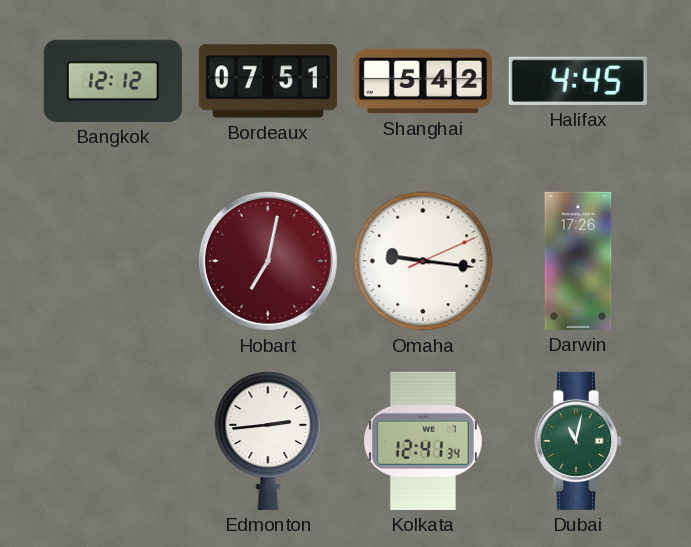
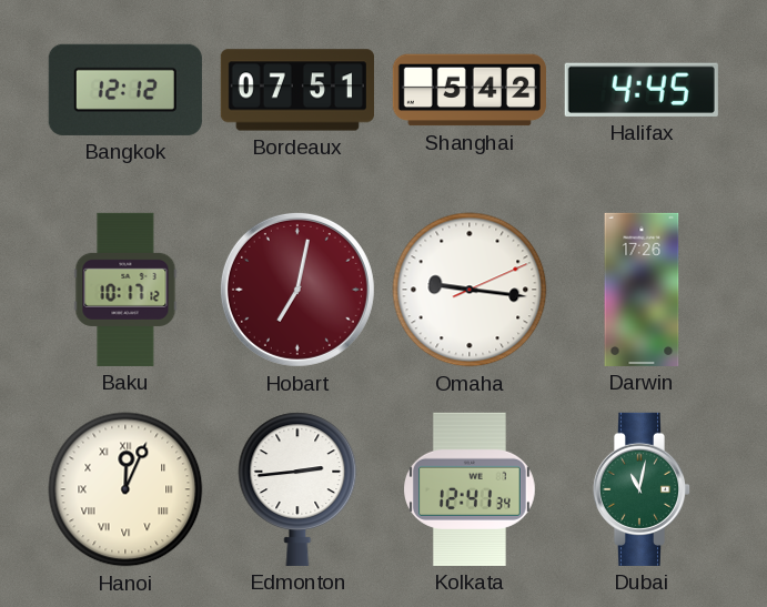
Baku: none -> 10:17 (125, 290)
Hanoi: none -> 12:04 (125, 489)
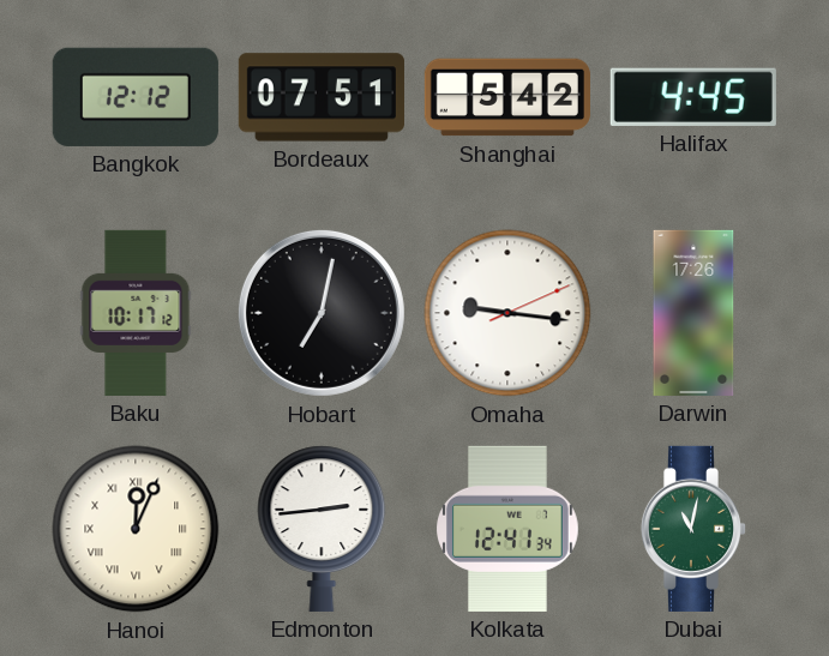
Hobart dial: burgundy -> black (322, 313)
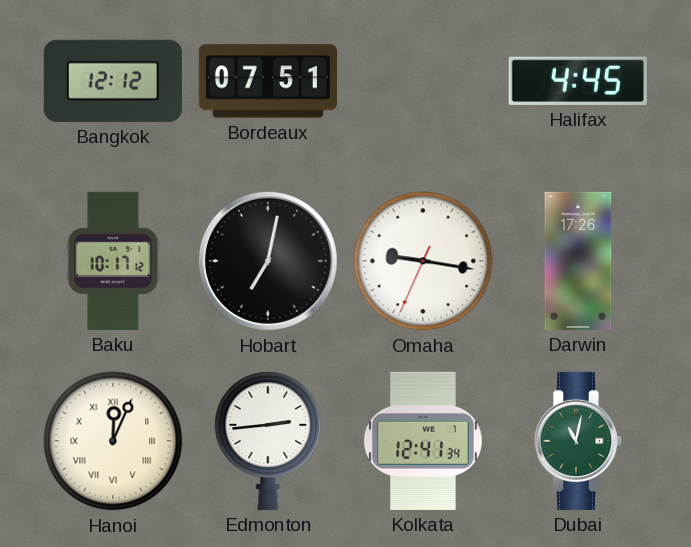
Shanghai: 5:42 -> none (507, 97)
Omaha: 9:16:11 -> 9:16:34 (423, 261)
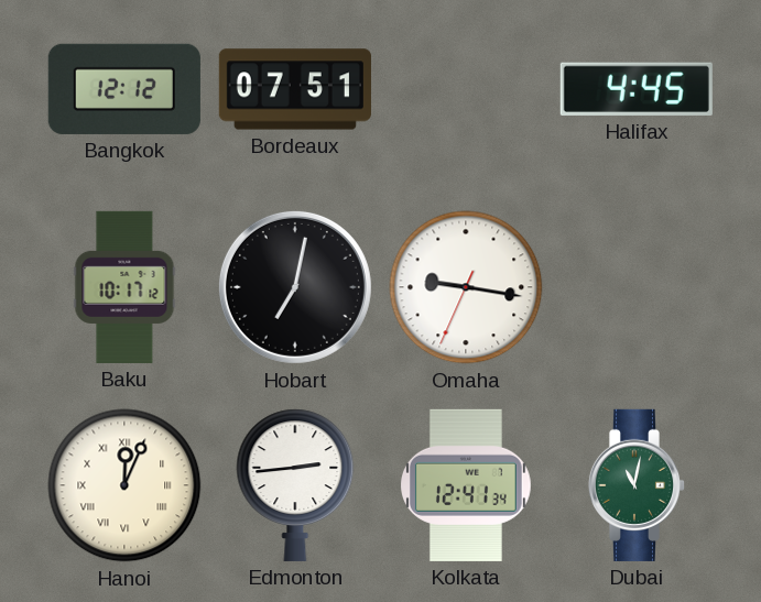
Darwin: 17:26 -> none (578, 261)
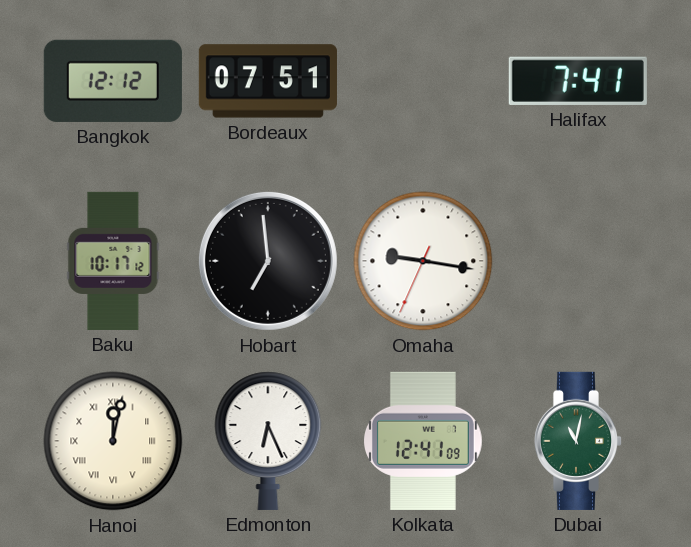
Halifax: 4:45 -> 7:41 (578, 81)
Hobart: 7:02 -> 6:59 (268, 261)
Hanoi: 12:04 -> 12:02 (113, 441)
Edmonton: 2:44 -> 6:26 (268, 441)
Kolkata: 12:41:34 -> 12:41:09 (424, 441)
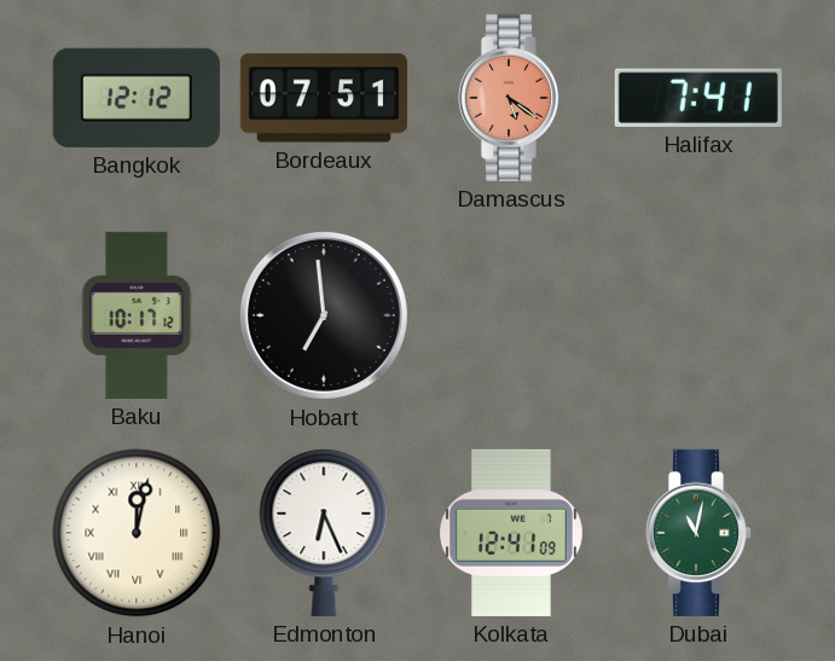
Damascus: none -> 5:21 (511, 98)
Omaha: 9:16 -> none (423, 261)
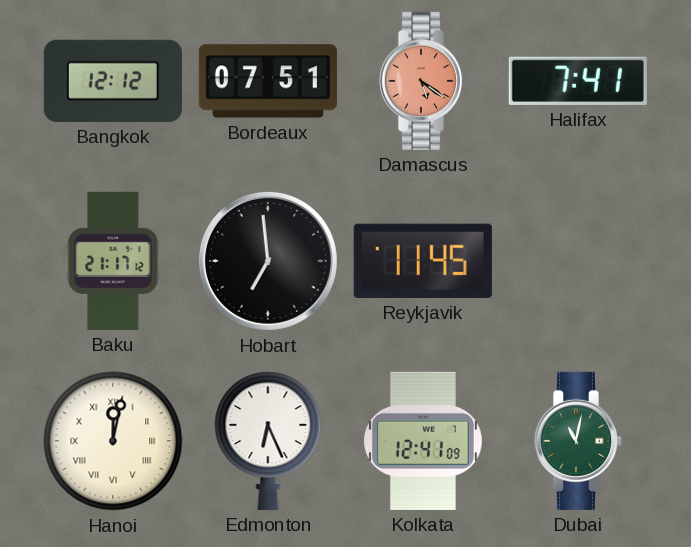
Baku: 10:17 -> 21:17 (113, 261)
Reykjavik: none -> 11:45 (423, 261)
